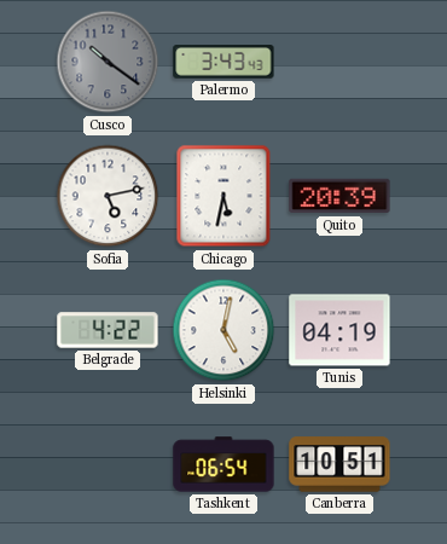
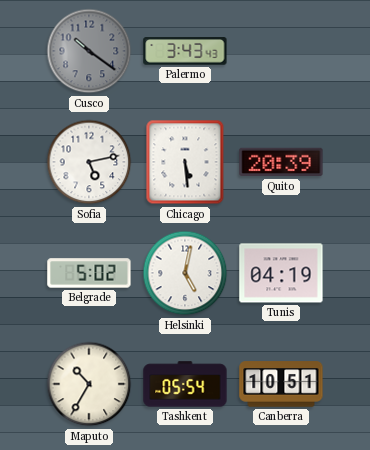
Chicago: 5:32 -> 5:29 (185, 162)
Belgrade: 4:22 -> 5:02 (89, 273)
Maputo: none -> 10:35 (89, 384)
Tashkent: 06:54 -> 05:54 (185, 384)
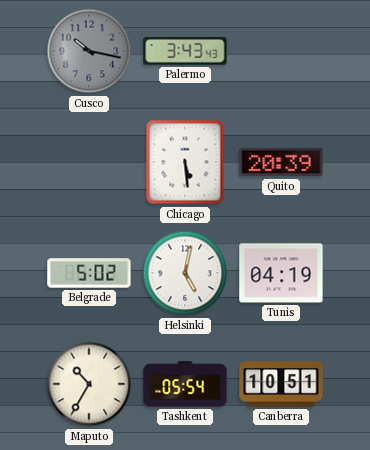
Cusco: 10:21 -> 10:17 (89, 51)
Sofia: 5:13 -> none (89, 162)
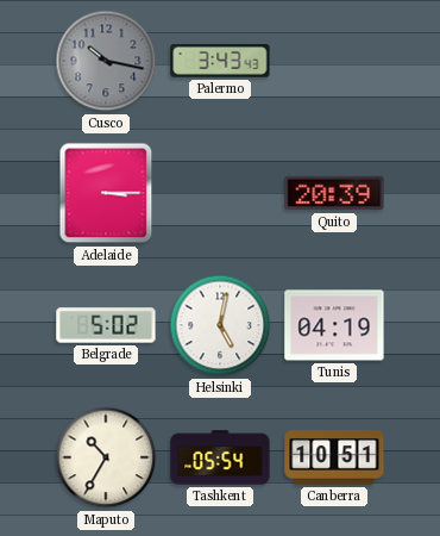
Adelaide: none -> 3:15 (106, 193)
Chicago: 5:29 -> none (185, 162)
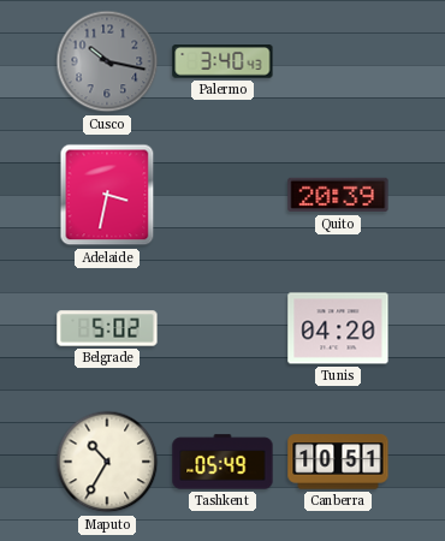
Palermo: 3:43 -> 3:40 (222, 61)
Adelaide: 3:15 -> 3:32 (107, 195)
Helsinki: 5:02 -> none (220, 325)
Tunis: 04:19 -> 04:20 (338, 328)
Tashkent: 05:54 -> 05:49 (222, 462)
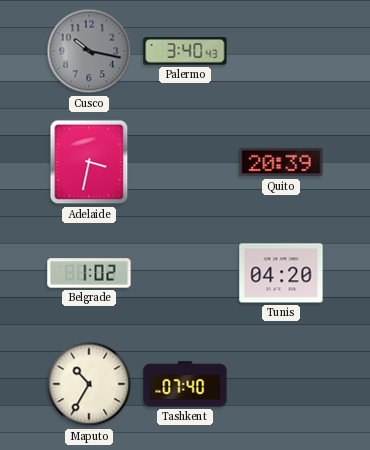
Belgrade: 5:02 -> 1:02 (89, 273)
Tashkent: 05:49 -> 07:40 (185, 384)
Canberra: 10:51 -> none (338, 462)
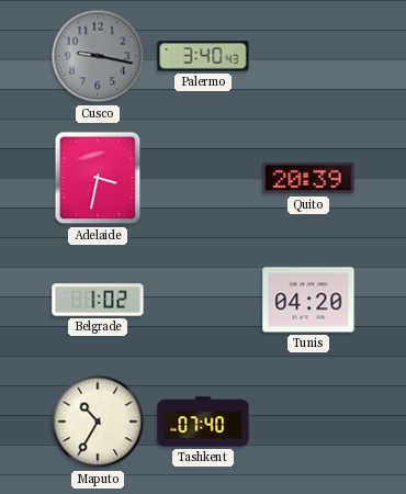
Cusco: 10:17 -> 9:17 (98, 56)
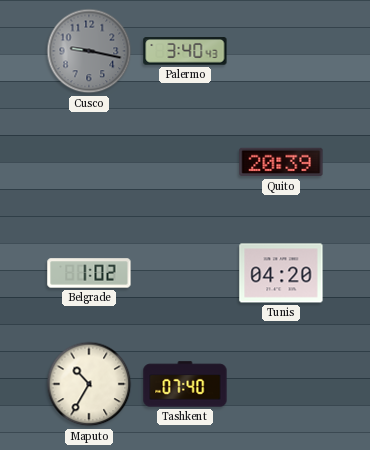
Adelaide: 3:32 -> none (98, 178)
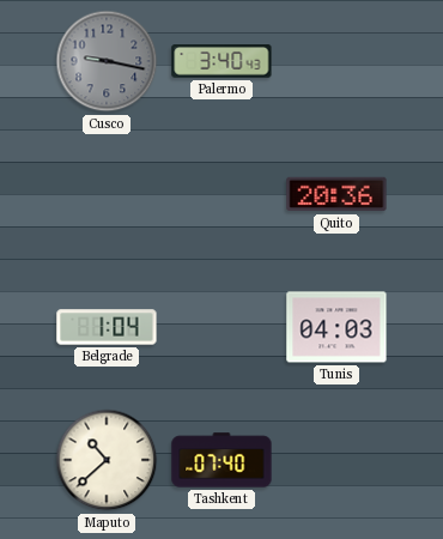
Quito: 20:39 -> 20:36 (336, 194)
Belgrade: 1:02 -> 1:04 (107, 327)
Tunis: 04:20 -> 04:03 (336, 327)
Maputo: 10:35 -> 10:38 (107, 460)
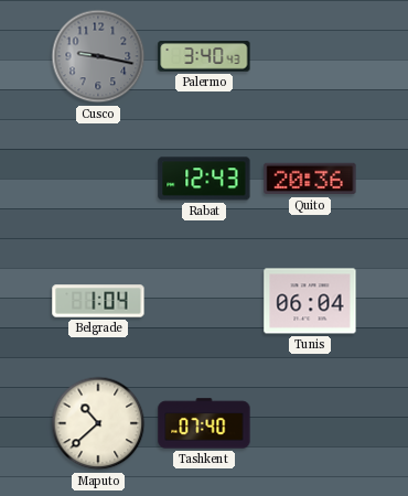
Rabat: none -> 12:43 (204, 179)
Tunis: 04:03 -> 06:04 (310, 301)
